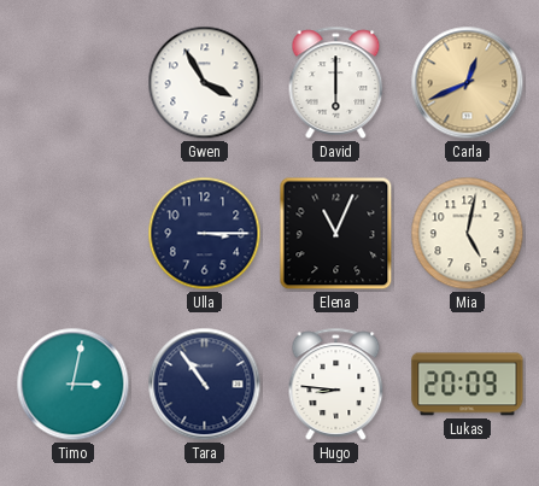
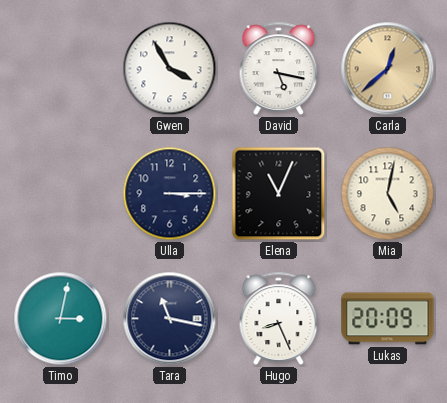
David: 6:00 -> 5:17 (279, 68)
Carla: 12:41 -> 12:38 (388, 69)
Tara: 10:54 -> 11:17 (170, 319)
Hugo: 8:46 -> 8:26 (279, 318)
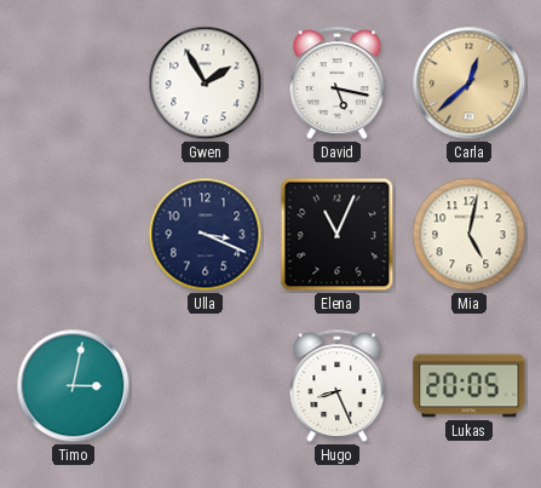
Gwen: 3:55 -> 1:55 (206, 84)
Ulla: 3:15 -> 3:19 (206, 235)
Tara: 11:17 -> none (170, 319)
Lukas: 20:09 -> 20:05 (470, 386)
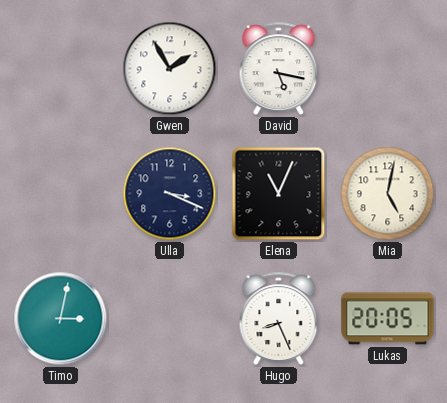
Carla: 12:38 -> none (470, 84)
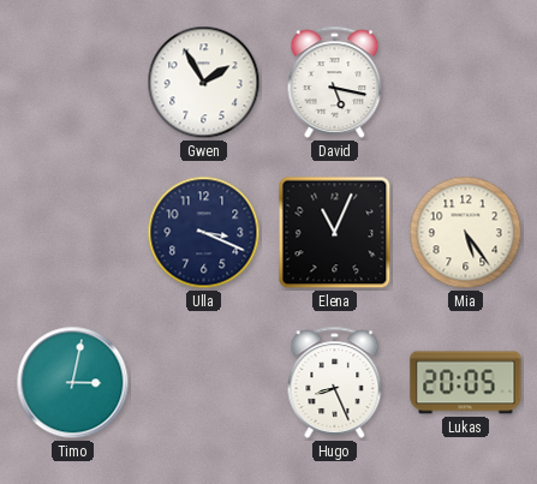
Mia: 5:02 -> 5:24 (466, 233)
